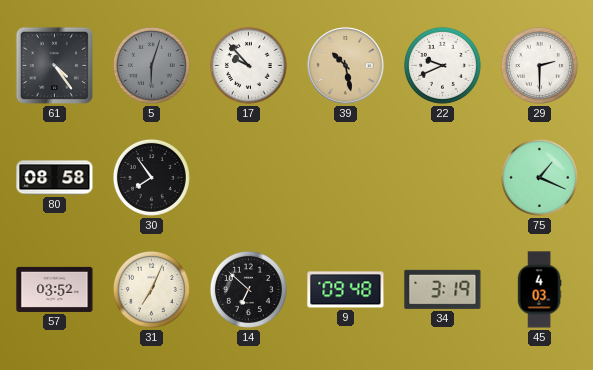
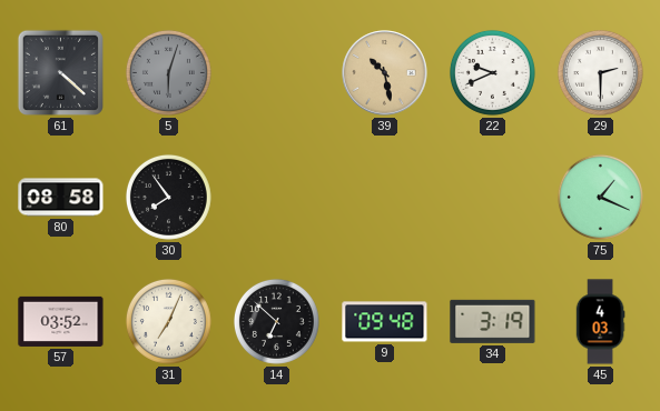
61: 4:24 -> 4:22 (60, 72)
17: 9:53 -> none (248, 65)
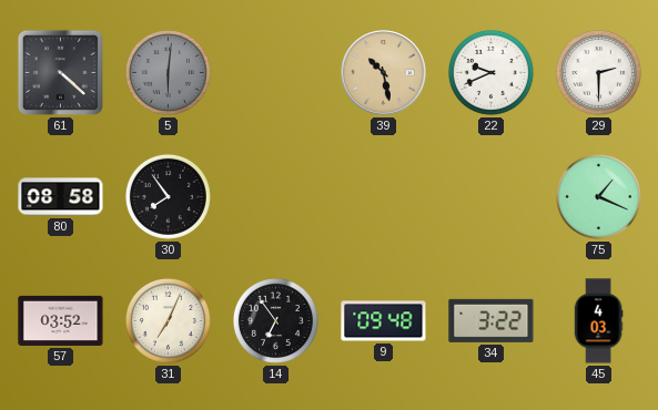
5: 6:03 -> 6:01 (168, 72)
14: 6:52 -> 6:54 (275, 320)
34: 3:19 -> 3:22 (492, 320)
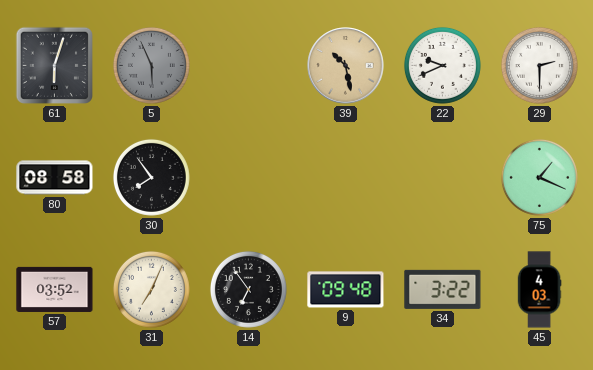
61: 4:22 -> 6:03 (54, 65)
5: 6:01 -> 5:56 (151, 65)
